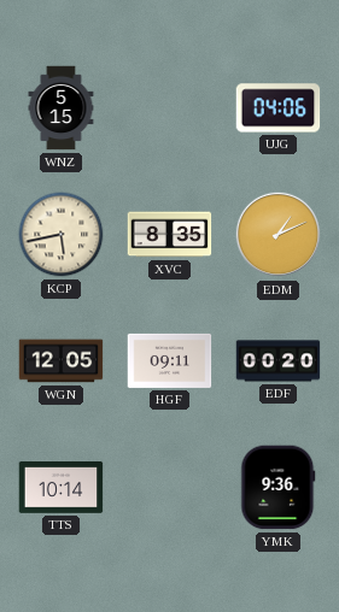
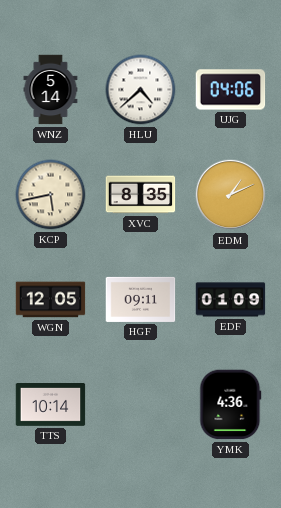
WNZ: 5:15 -> 5:14 (51, 90)
HLU: none -> 4:38 (141, 90)
EDF: 00:20 -> 01:09 (231, 300)
YMK: 9:36 -> 4:36 (231, 405)
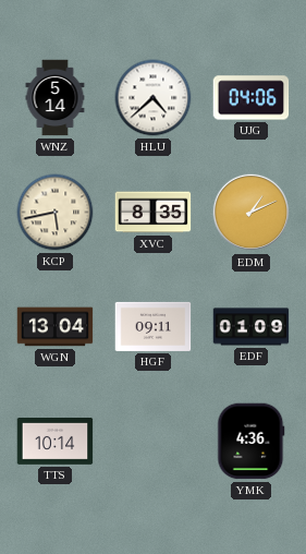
WGN: 12:05 -> 13:04 (56, 327)
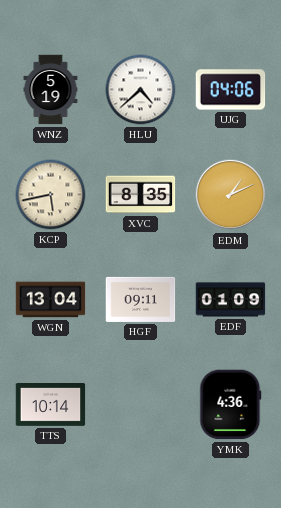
WNZ: 5:14 -> 5:19 (51, 90)
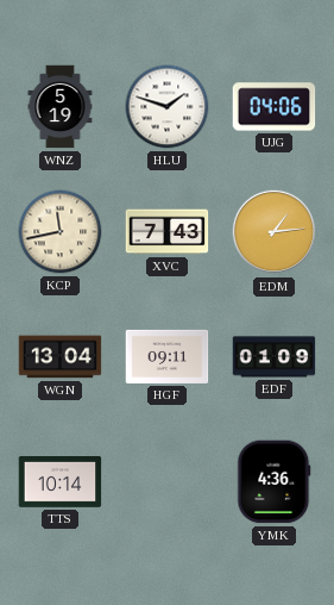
HLU: 4:38 -> 1:48 (168, 107)
KCP: 5:43 -> 11:43 (61, 232)
XVC: 8:35 -> 7:43 (168, 232)
EDM: 1:11 -> 1:14 (275, 232)
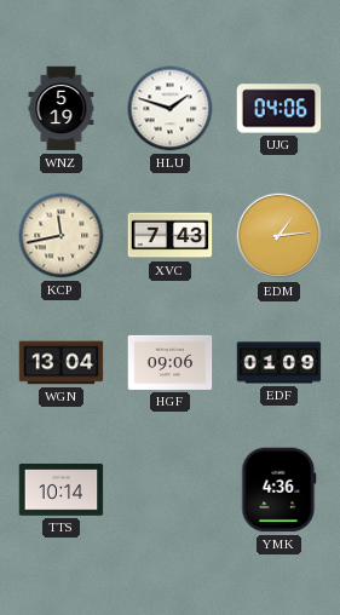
HGF: 09:11 -> 09:06 (171, 362)
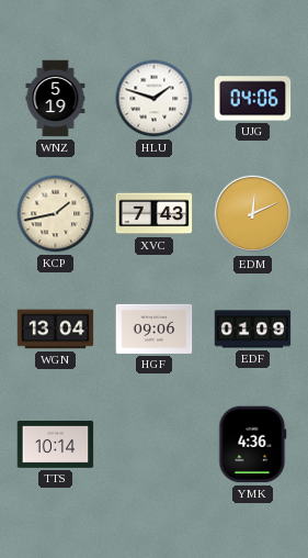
KCP: 11:43 -> 1:43 (56, 214)
EDM: 1:14 -> 12:11 (253, 214)
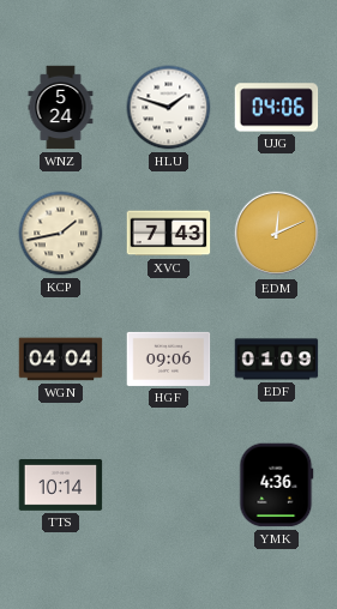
WNZ: 5:19 -> 5:24 (61, 108)
WGN: 13:04 -> 04:04 (61, 360)
